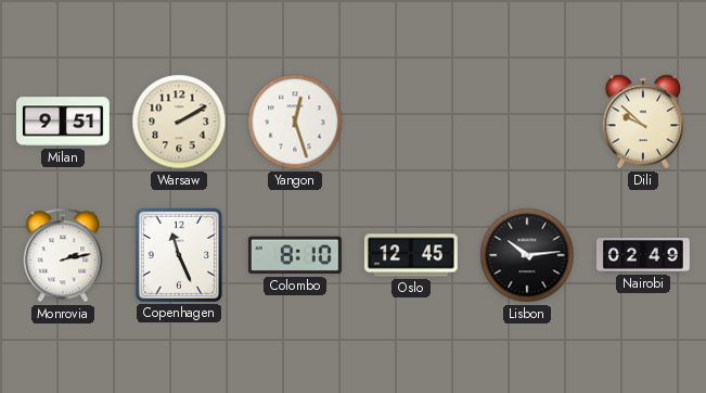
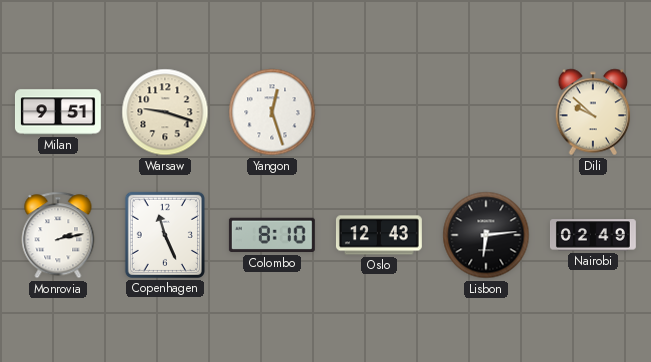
Warsaw: 2:10 -> 9:18 (165, 112)
Oslo: 12:45 -> 12:43 (379, 235)
Lisbon: 10:14 -> 6:14 (486, 235)
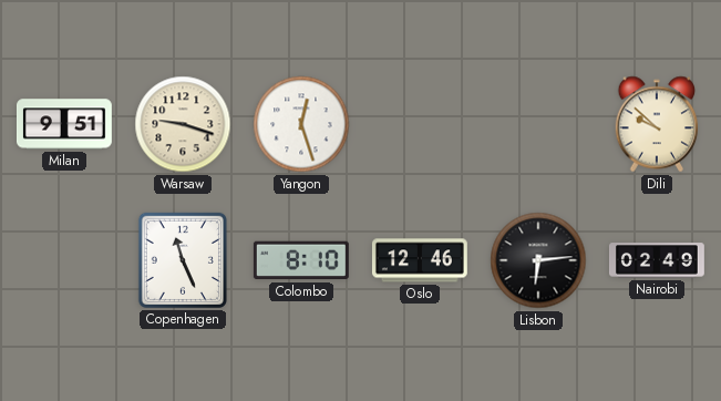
Monrovia: 2:13 -> none (58, 235)
Oslo: 12:43 -> 12:46 (420, 260)
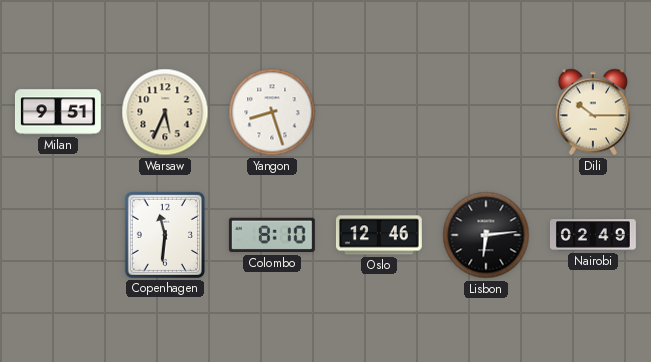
Warsaw: 9:18 -> 5:34 (165, 112)
Yangon: 12:27 -> 8:27 (272, 112)
Dili: 9:52 -> 10:15 (593, 112)
Copenhagen: 11:26 -> 11:31 (165, 235)
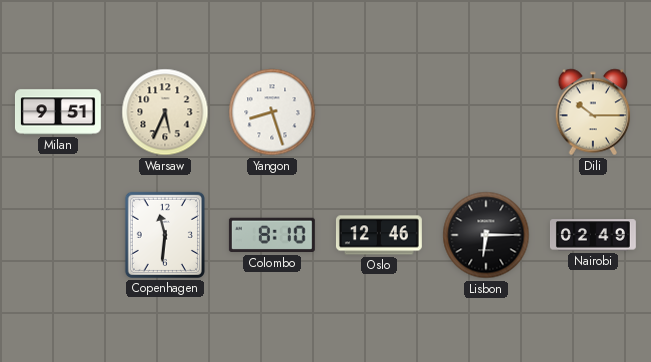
Lisbon: 6:14 -> 6:15 (486, 235)
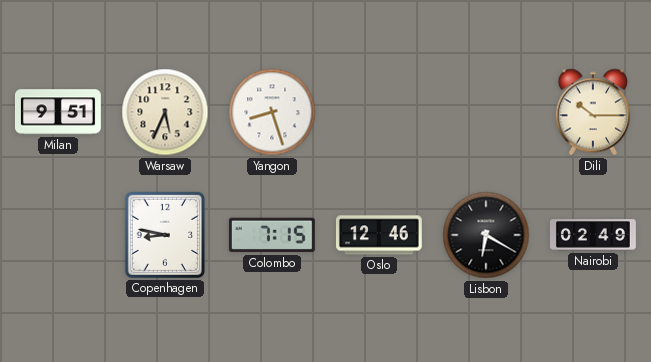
Copenhagen: 11:31 -> 8:47 (165, 235)
Colombo: 8:10 -> 7:15 (272, 235)
Lisbon: 6:15 -> 6:20 (486, 235)
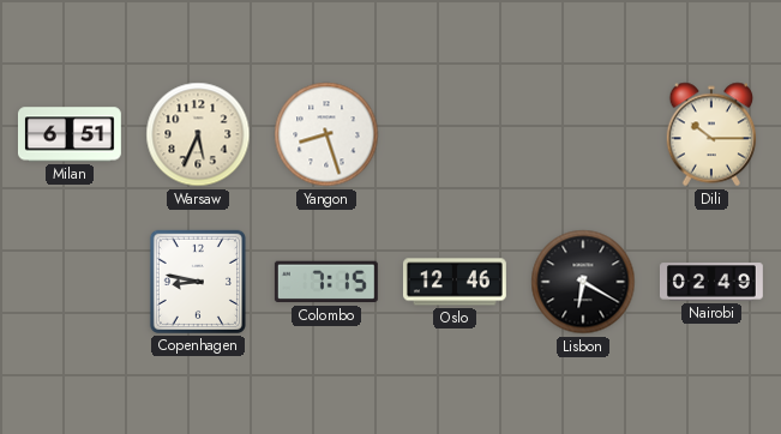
Milan: 9:51 -> 6:51 (70, 134)
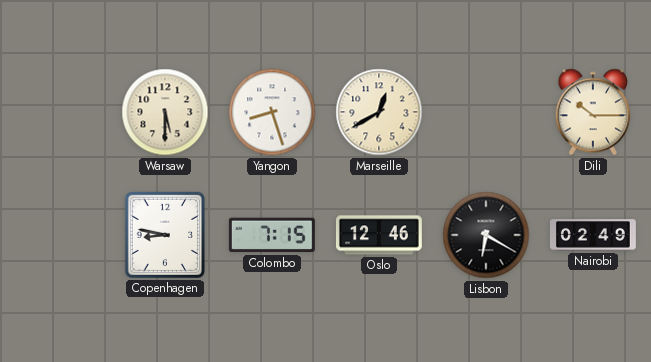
Milan: 6:51 -> none (70, 134)
Warsaw: 5:34 -> 5:30 (165, 112)
Marseille: none -> 12:40 (379, 112)
